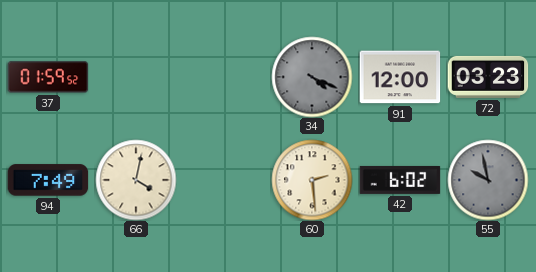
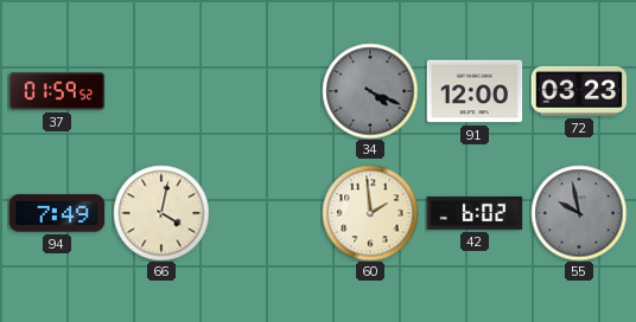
60: 2:29 -> 1:59 (370, 213)
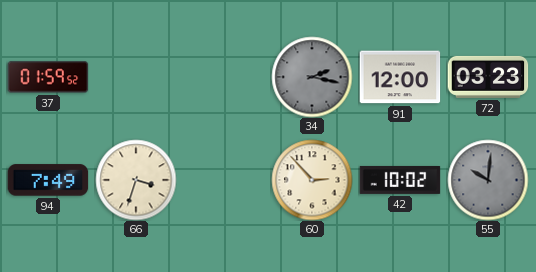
34: 4:19 -> 2:17 (312, 77)
66: 4:02 -> 3:33 (136, 180)
60: 1:59 -> 2:53 (312, 180)
42: 6:02 -> 10:02 (400, 180)
55: 9:58 -> 10:01 (488, 180)
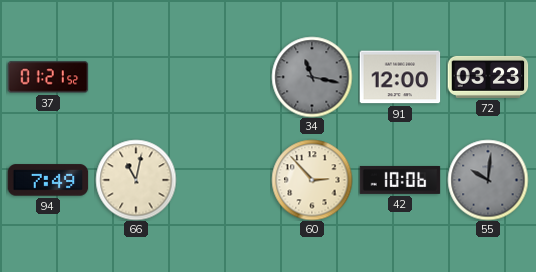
37: 01:59 -> 01:21 (48, 77)
34: 2:17 -> 11:17 (312, 77)
66: 3:33 -> 11:02 (136, 180)
42: 10:02 -> 10:06 (400, 180)
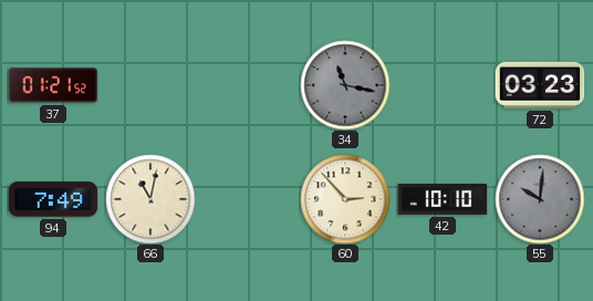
91: 12:00 -> none (400, 77)
42: 10:06 -> 10:10 (443, 199)
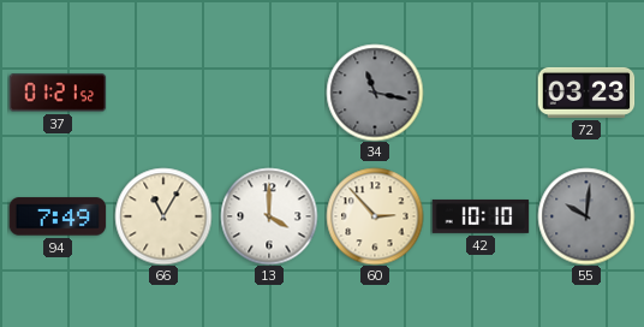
66: 11:02 -> 11:05 (163, 216)
13: none -> 4:00 (269, 216)
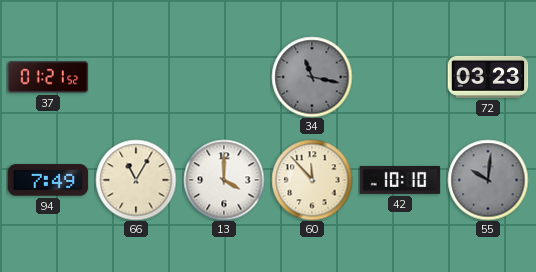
60: 2:53 -> 11:53 (312, 180)
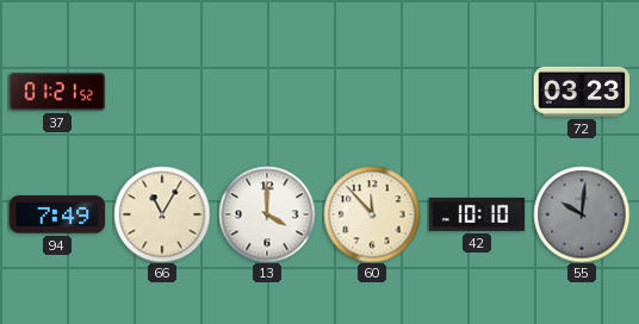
34: 11:17 -> none (312, 77)
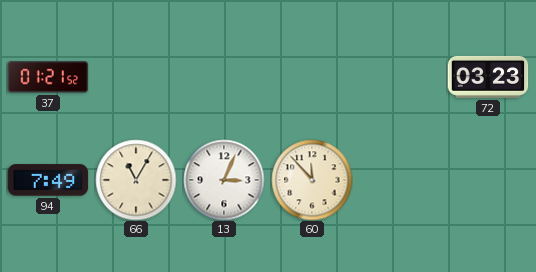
13: 4:00 -> 3:04 (224, 180)
42: 10:10 -> none (477, 214)
55: 10:01 -> none (582, 214)
